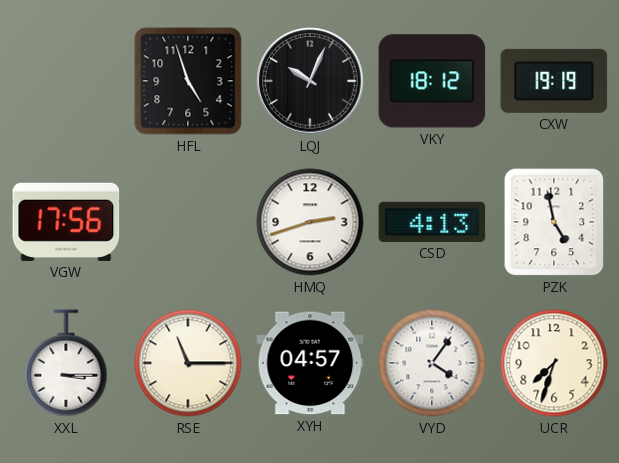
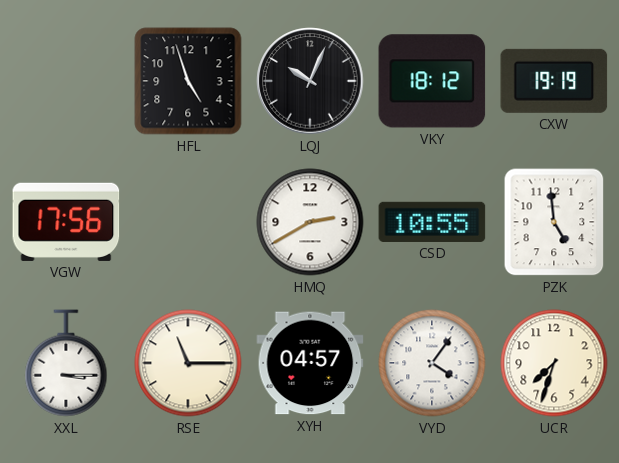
HMQ: 2:42 -> 2:40 (310, 222)
CSD: 4:13 -> 10:55 (432, 222)
PZK: 4:58 -> 4:59 (554, 222)
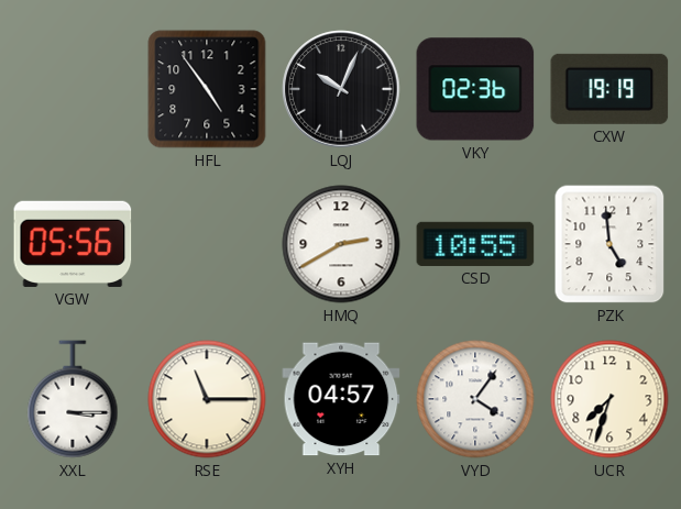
HFL: 4:57 -> 4:54 (207, 89)
VKY: 18:12 -> 02:36 (475, 89)
VGW: 17:56 -> 05:56 (73, 244)
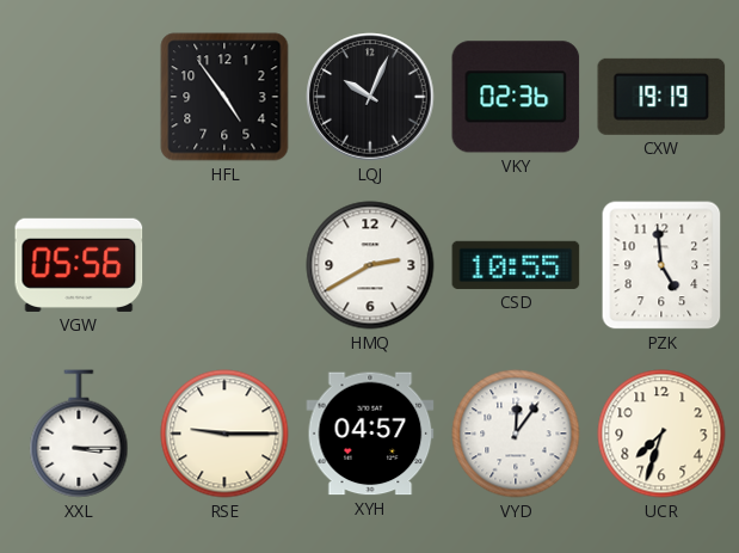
RSE: 11:15 -> 9:15 (224, 434)
VYD: 4:06 -> 12:06 (516, 434)
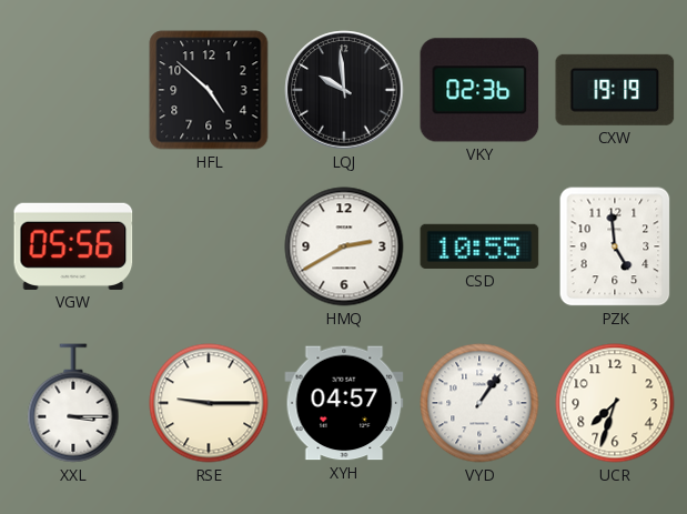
HFL: 4:54 -> 4:52 (209, 90)
LQJ: 10:04 -> 9:59 (344, 90)
VYD: 12:06 -> 1:06 (479, 403)
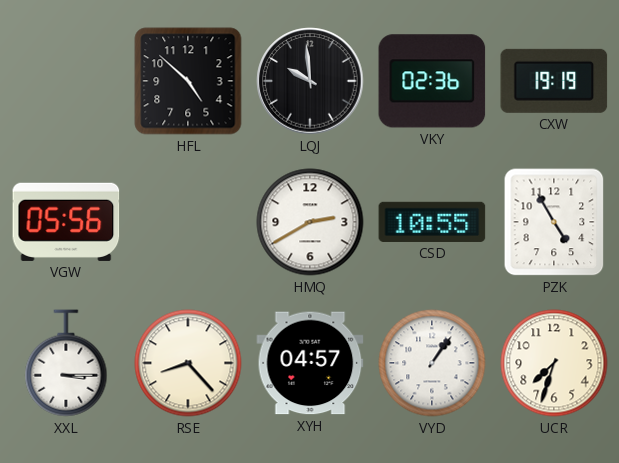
PZK: 4:59 -> 4:55 (554, 222)
RSE: 9:15 -> 8:23 (188, 363)
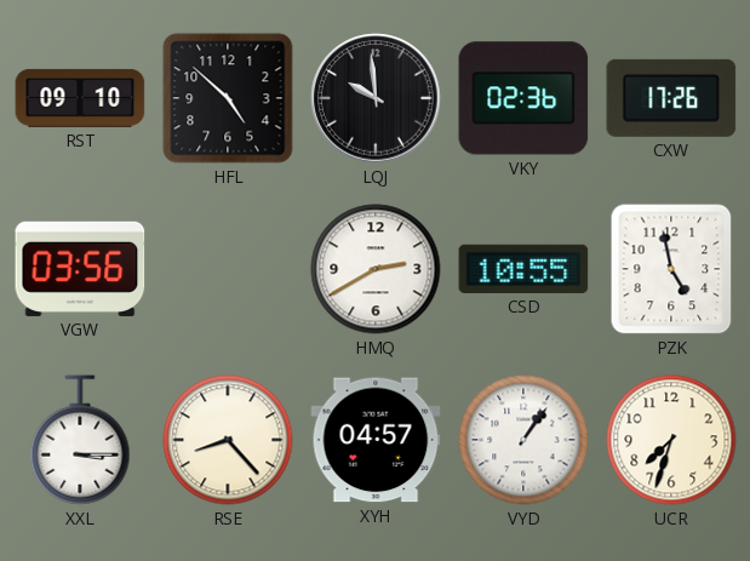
RST: none -> 09:10 (80, 98)
CXW: 19:19 -> 17:26 (671, 98)
VGW: 05:56 -> 03:56 (80, 269)
PZK: 4:55 -> 4:58 (671, 269)
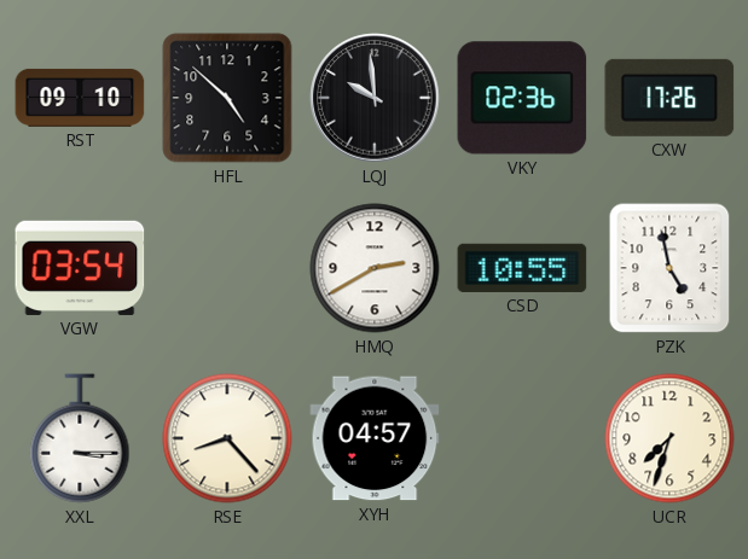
VGW: 03:56 -> 03:54 (80, 268)
VYD: 1:06 -> none (523, 440)
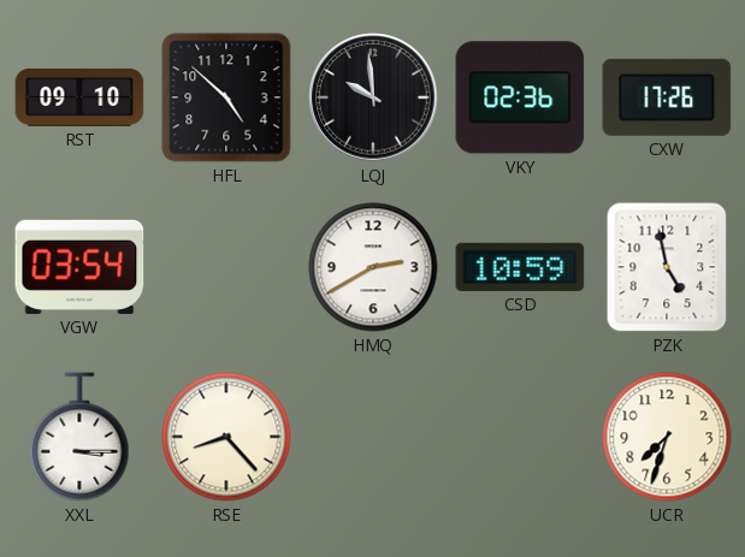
CSD: 10:55 -> 10:59 (520, 267)
XYH: 04:57 -> none (375, 438)
